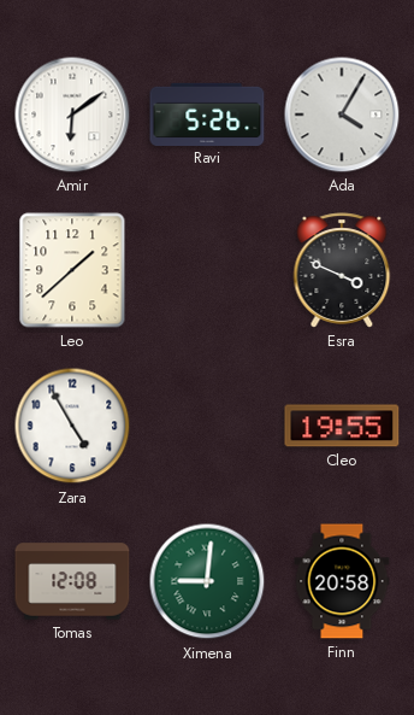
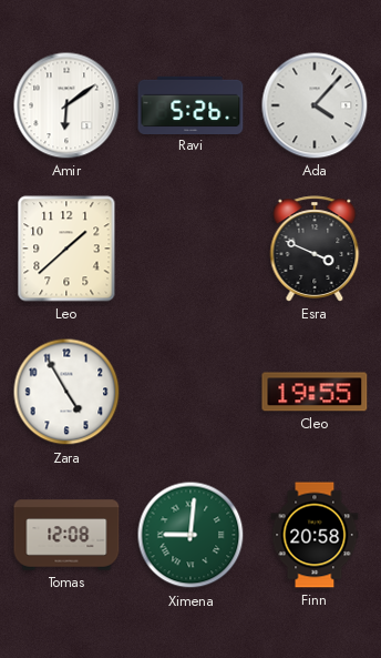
Ada: 4:05 -> 4:07 (315, 105)
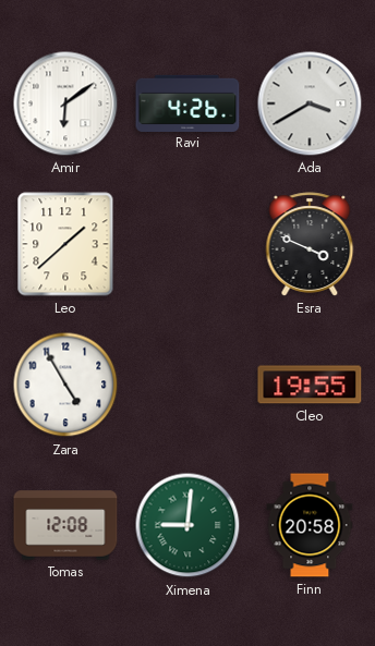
Ravi: 5:26 -> 4:26 (187, 102)
Ada: 4:07 -> 3:40 (310, 103)
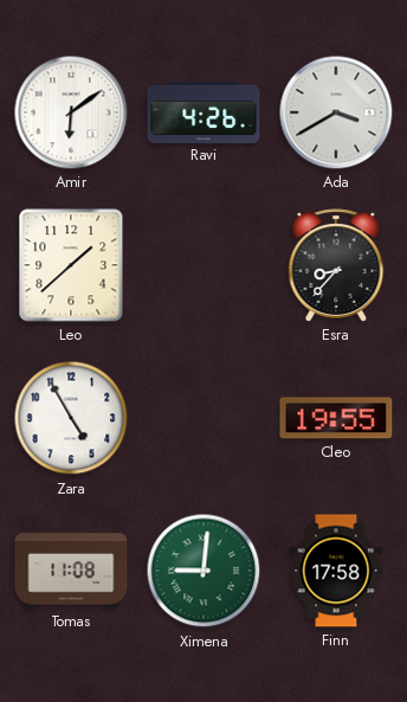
Esra: 3:49 -> 8:37 (336, 265)
Tomas: 12:08 -> 11:08 (71, 571)
Finn: 20:58 -> 17:58 (336, 571)
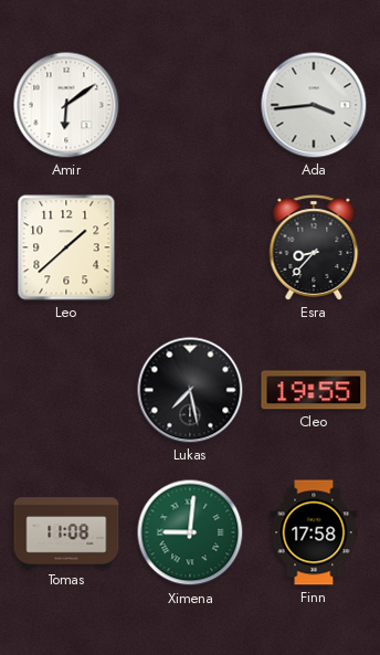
Ravi: 4:26 -> none (204, 111)
Ada: 3:40 -> 3:44 (314, 105)
Zara: 4:55 -> none (71, 418)
Lukas: none -> 7:28 (190, 390)
